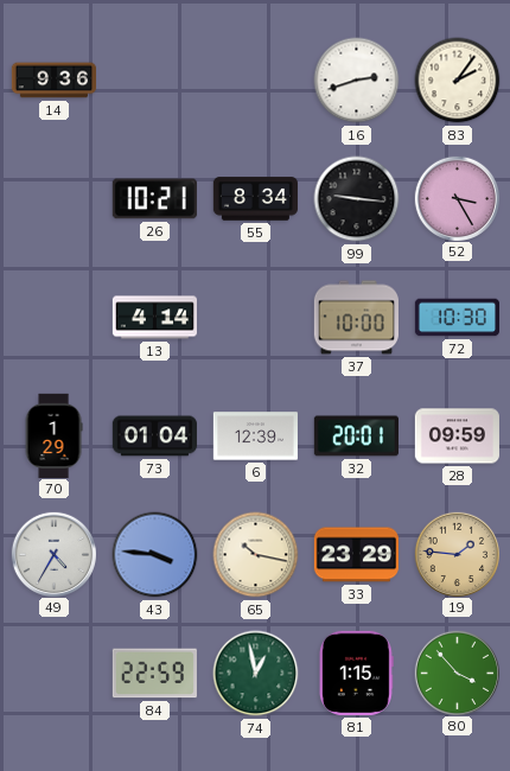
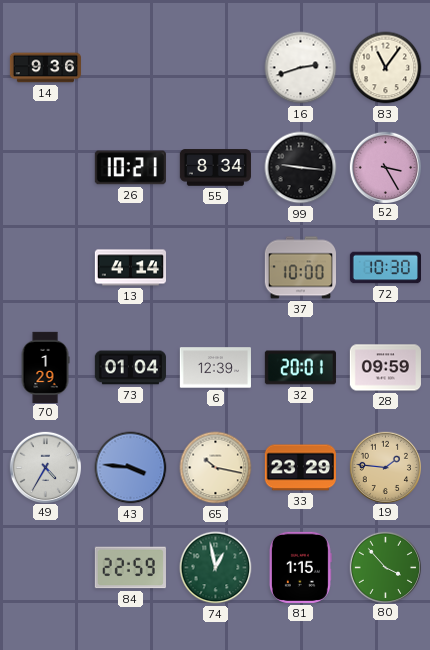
83: 2:06 -> 11:06 (386, 68)
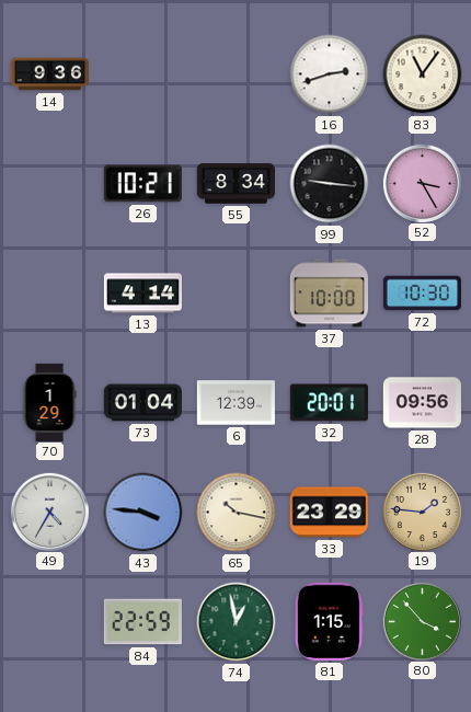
28: 09:59 -> 09:56 (422, 403)
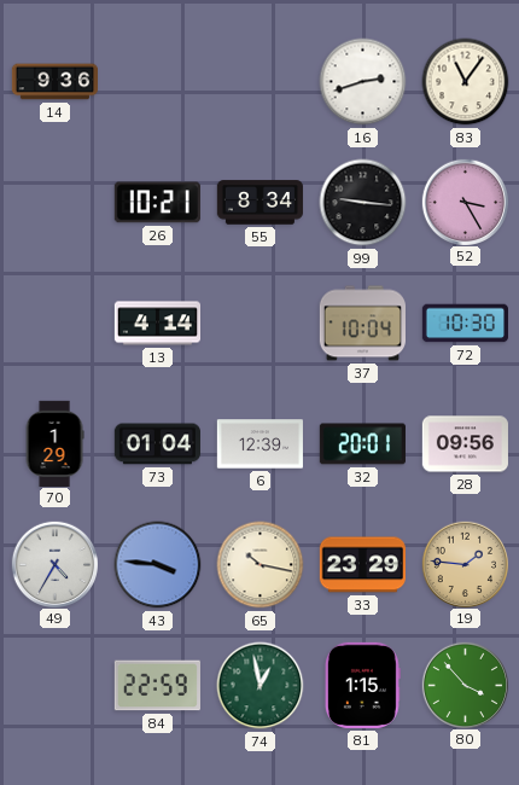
37: 10:00 -> 10:04 (362, 324)
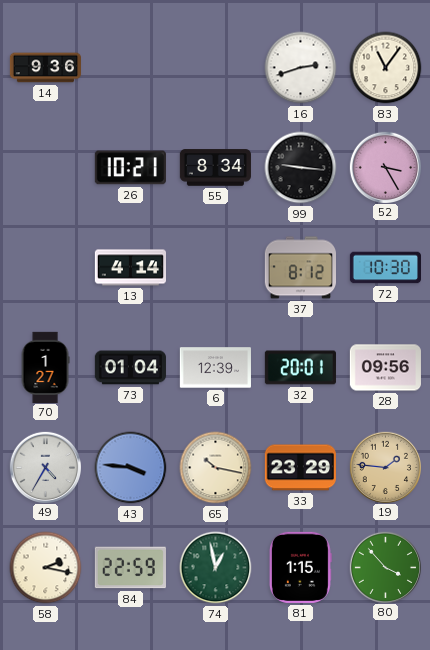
37: 10:04 -> 8:12 (300, 268)
70: 1:29 -> 1:27 (45, 367)
58: none -> 2:17 (46, 568)
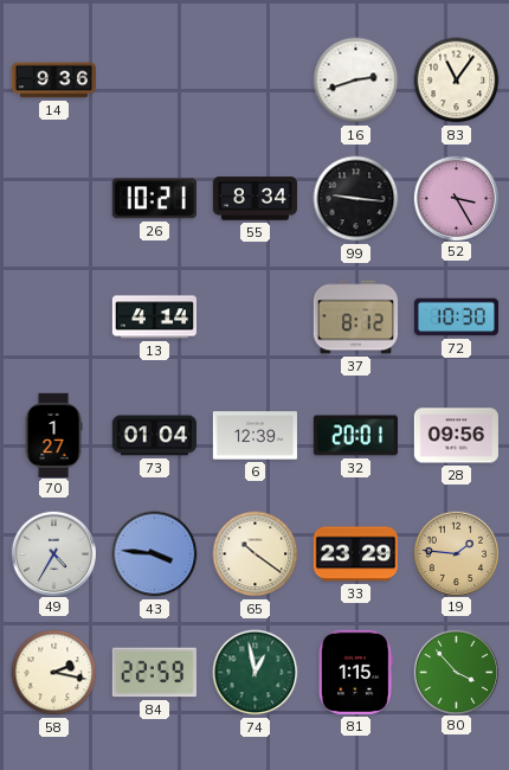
65: 10:17 -> 10:21 (256, 554)
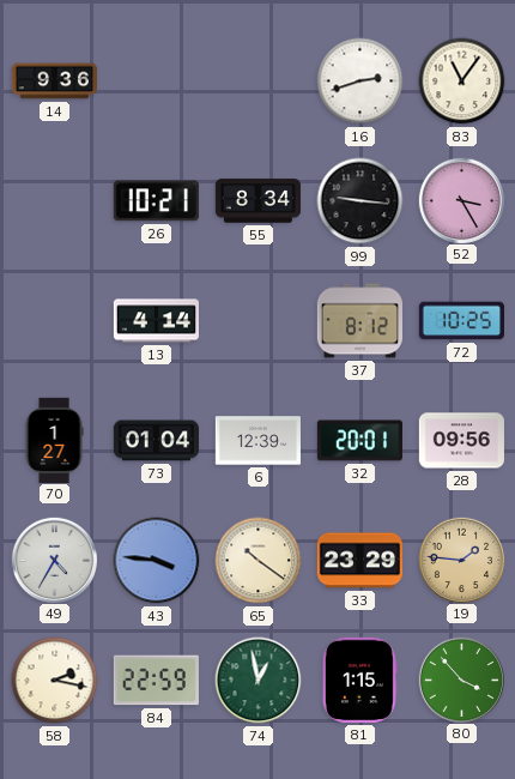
72: 10:30 -> 10:25 (461, 321)
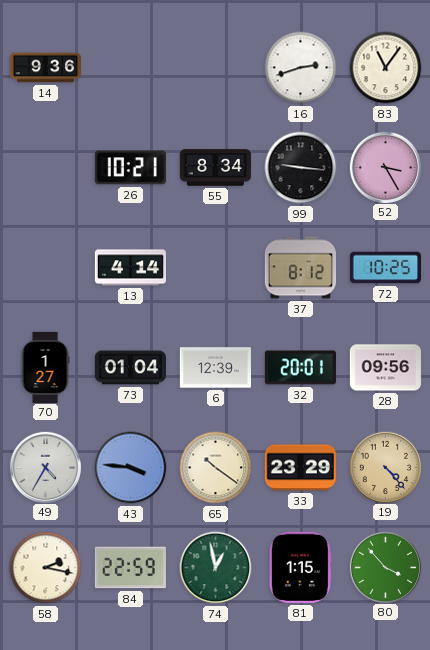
19: 1:46 -> 4:23 (385, 467)
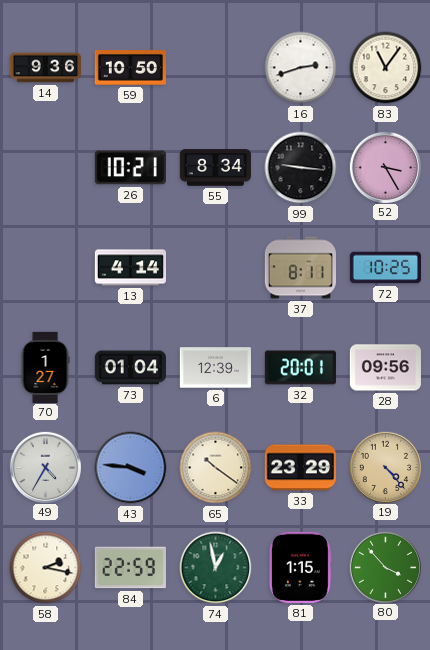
59: none -> 10:50 (130, 68)
37: 8:12 -> 8:11 (300, 268)
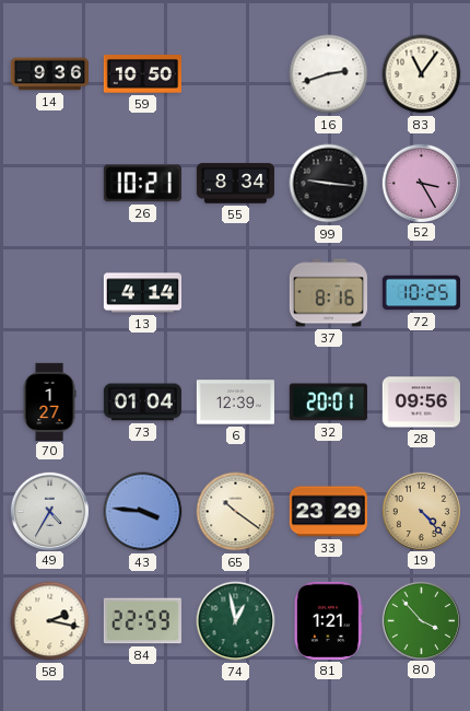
37: 8:11 -> 8:16 (328, 293)
81: 1:15 -> 1:21 (328, 620)
